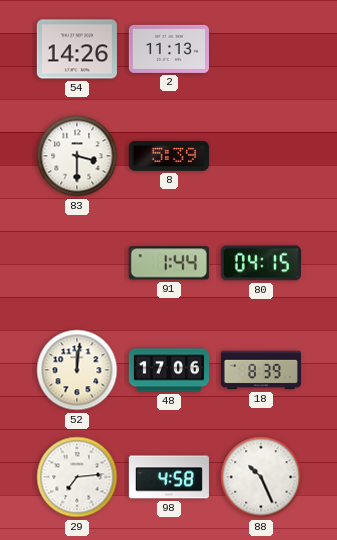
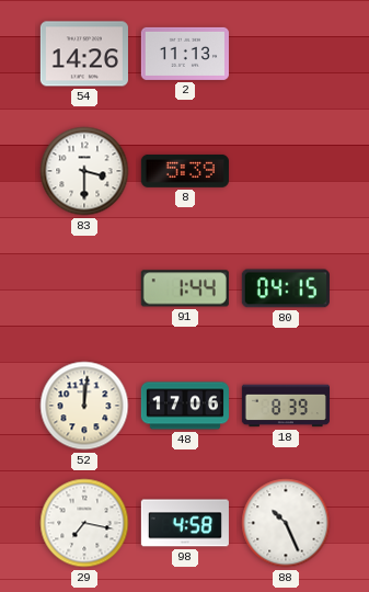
29: 7:14 -> 7:17 (84, 523)
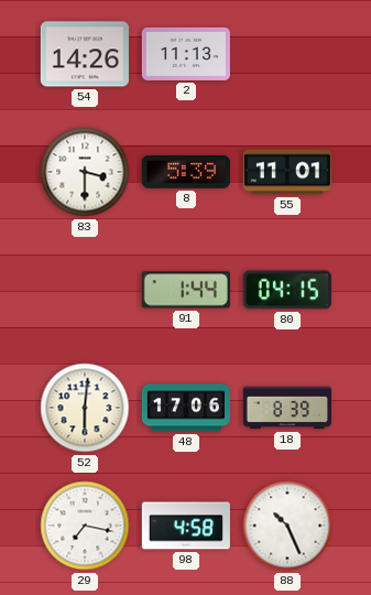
55: none -> 11:01 (287, 172)
52: 12:01 -> 6:01 (85, 408)
